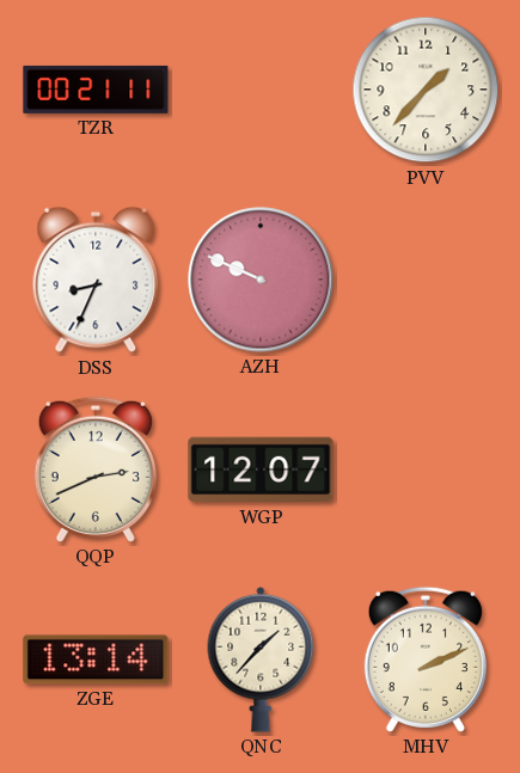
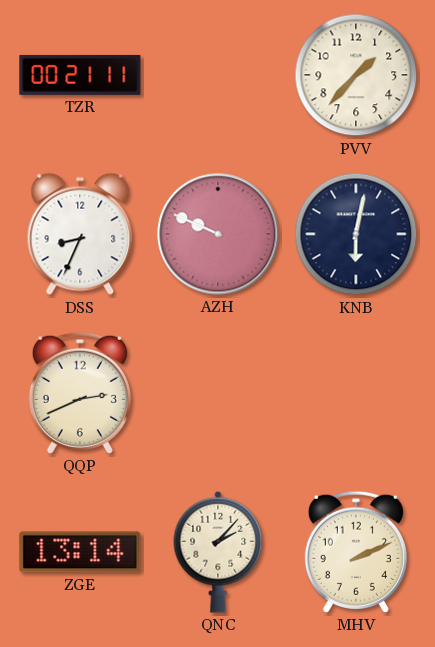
KNB: none -> 6:02 (356, 234)
WGP: 12:07 -> none (261, 470)
QNC: 1:37 -> 2:07 (218, 552)
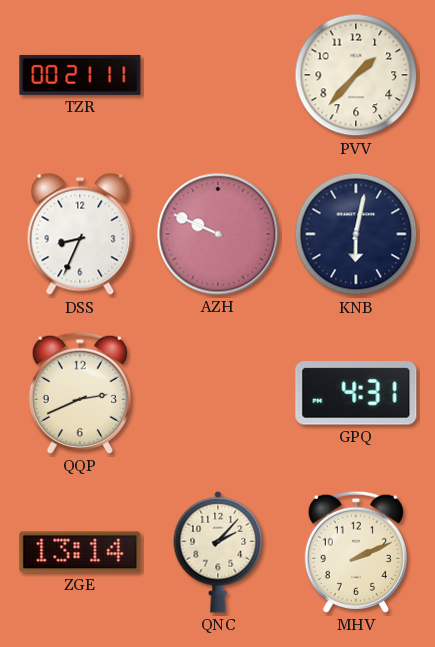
GPQ: none -> 4:31 (356, 393)
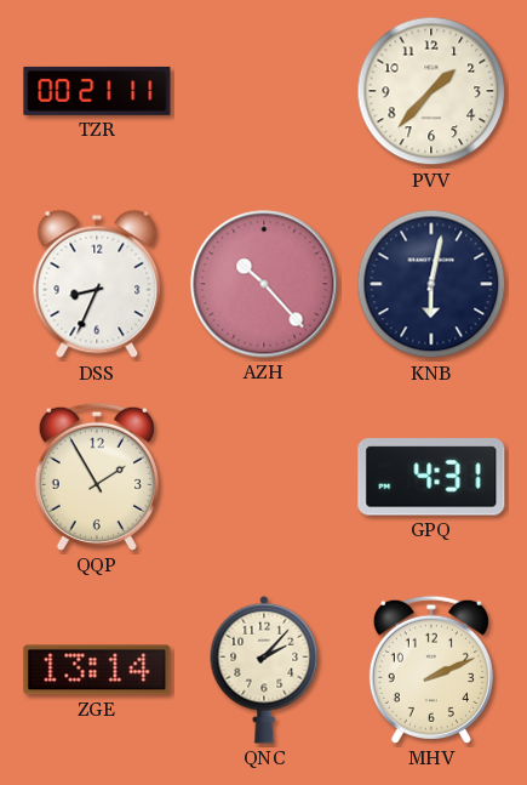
AZH: 9:49 -> 10:23 (264, 284)
QQP: 2:41 -> 1:55 (97, 477)
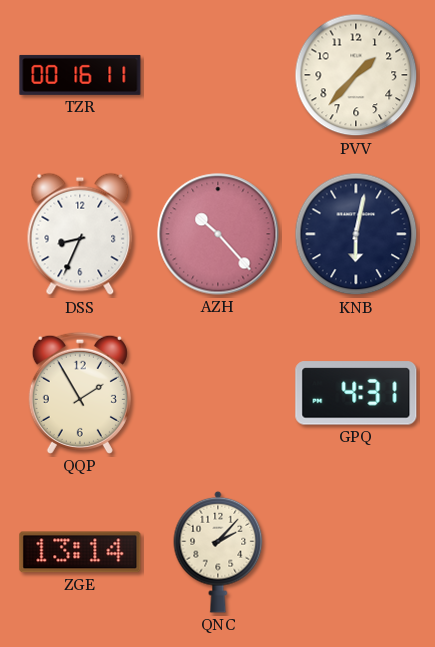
TZR: 00:21 -> 00:16 (80, 75)
MHV: 2:11 -> none (431, 670)
